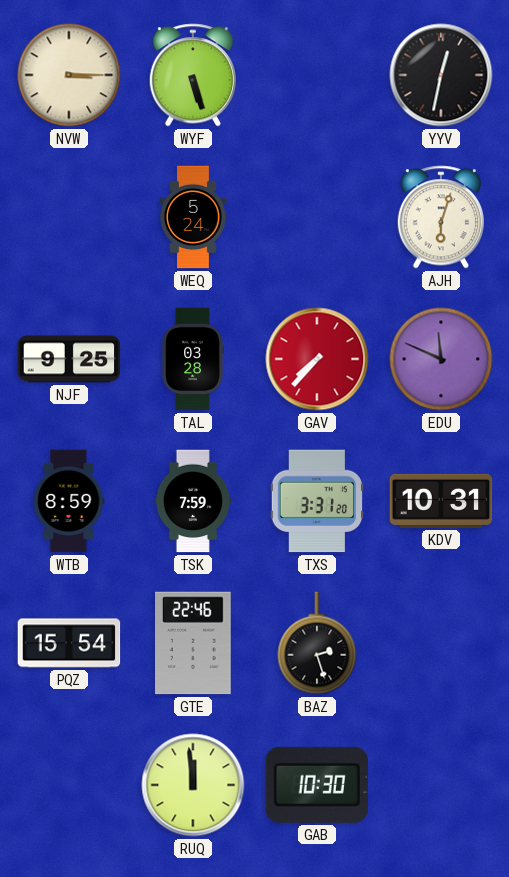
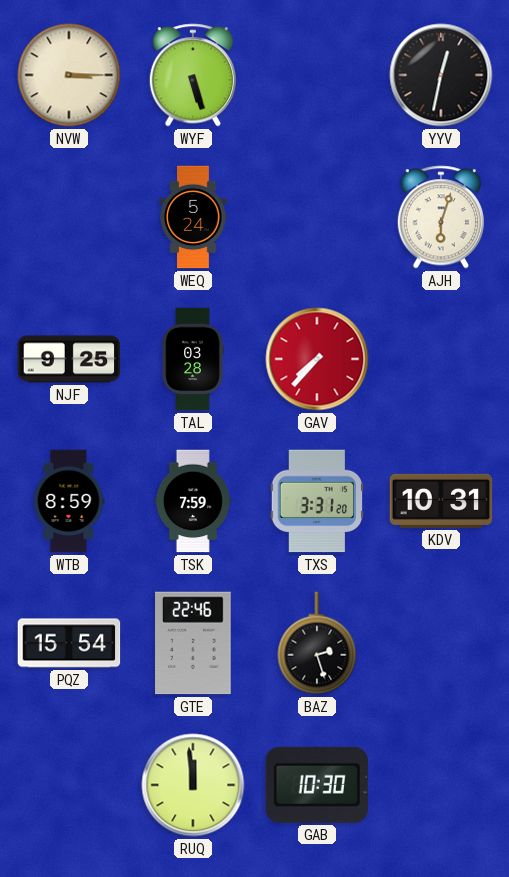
EDU: 11:49 -> none (441, 359)
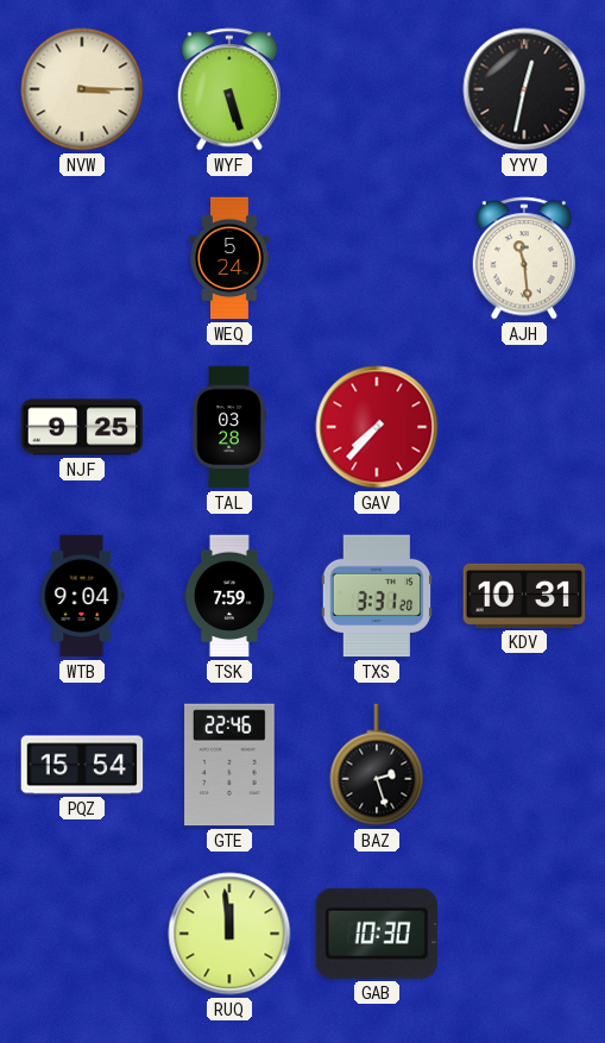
AJH: 6:03 -> 11:29 (523, 258)
WTB: 8:59 -> 9:04 (82, 596)
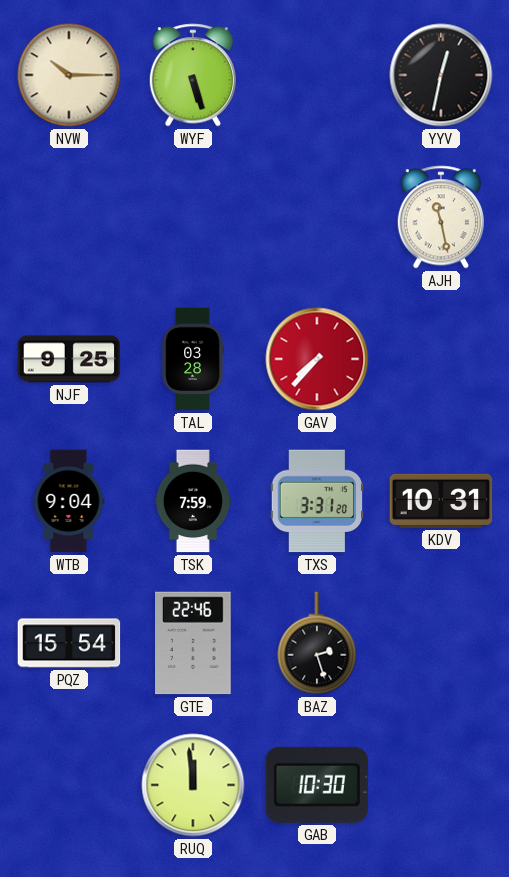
NVW: 3:15 -> 10:15 (69, 75)
WEQ: 5:24 -> none (229, 258)
AJH: 11:29 -> 11:28 (440, 217)
